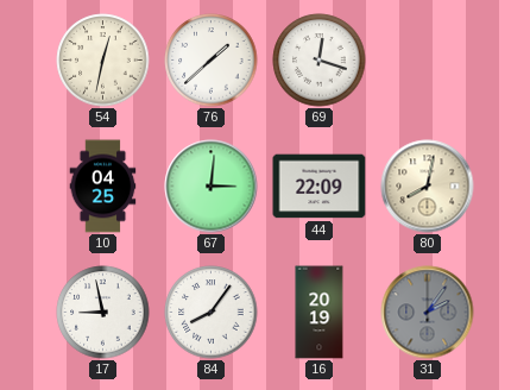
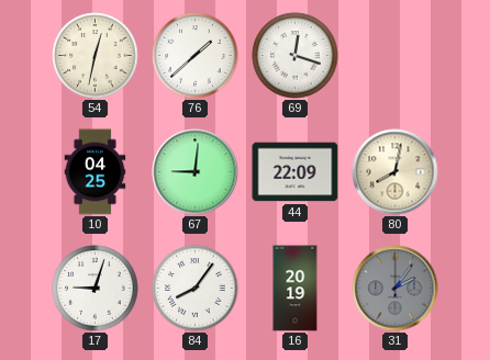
67: 3:01 -> 9:01 (196, 172)
17: 8:58 -> 9:03 (96, 289)
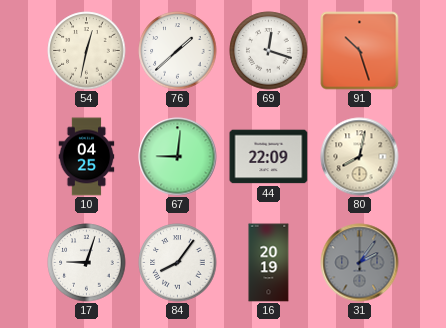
91: none -> 10:27 (360, 51)
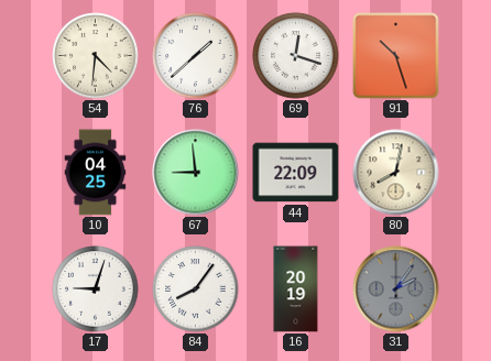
54: 12:32 -> 4:31 (96, 56)
67: 9:01 -> 8:59 (196, 173)
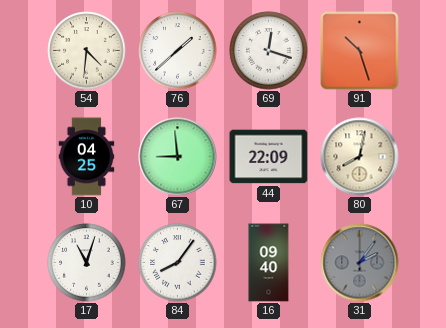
17: 9:03 -> 11:03 (87, 263)
16: 20:19 -> 09:40 (269, 263)
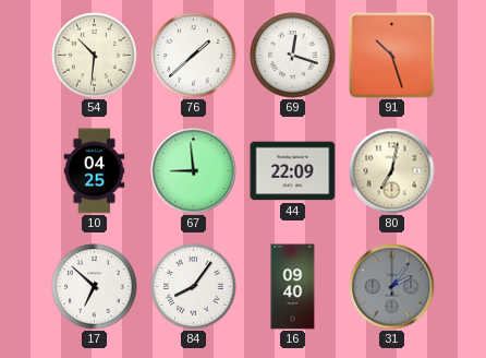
54: 4:31 -> 10:31 (95, 56)
80: 8:02 -> 7:02 (392, 171)
17: 11:03 -> 6:52 (95, 287)
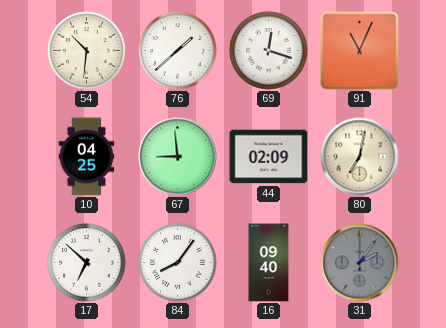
91: 10:27 -> 11:04 (360, 51)
44: 22:09 -> 02:09 (269, 157)
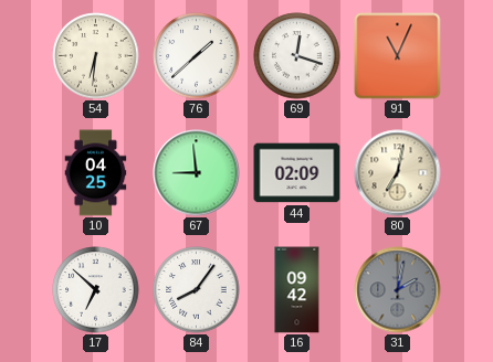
54: 10:31 -> 6:31 (96, 56)
16: 09:40 -> 09:42 (297, 290)
31: 2:06 -> 2:02 (398, 290)
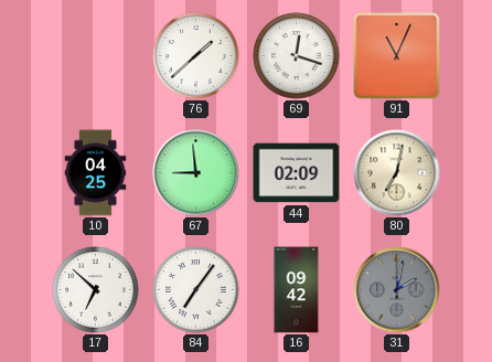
54: 6:31 -> none (96, 56)
84: 8:06 -> 7:06 (196, 290)
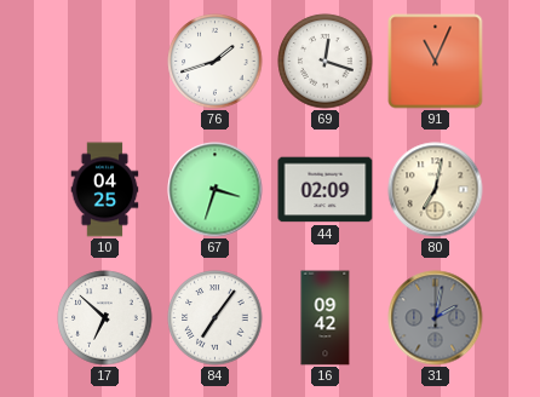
76: 1:38 -> 1:42 (216, 62)
67: 8:59 -> 3:33 (216, 190)
